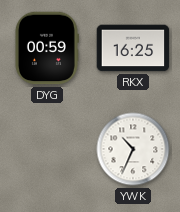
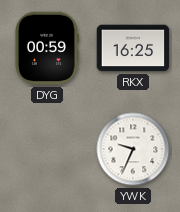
YWK: 10:34 -> 9:34 (133, 149)
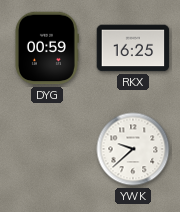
YWK: 9:34 -> 9:38 (133, 149)
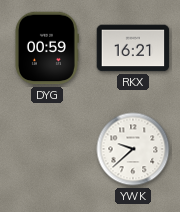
RKX: 16:25 -> 16:21 (133, 48)
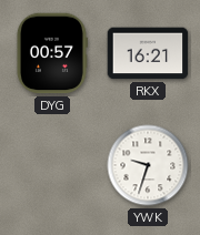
DYG: 00:59 -> 00:57 (51, 53)
YWK: 9:38 -> 9:33 (148, 165)
